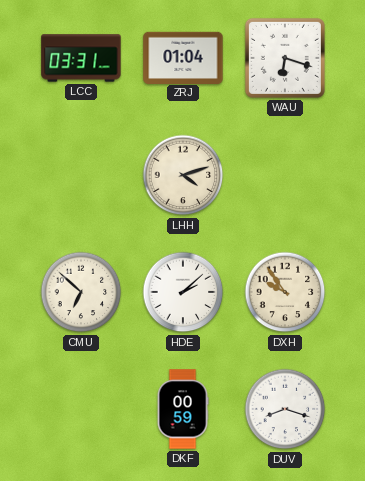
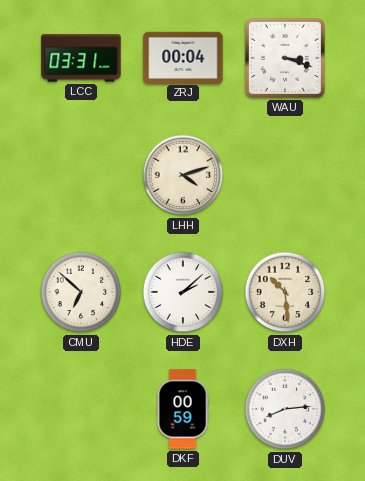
ZRJ: 01:04 -> 00:04 (183, 57)
WAU: 6:18 -> 3:18 (285, 58)
DXH: 9:54 -> 10:29 (285, 292)
DUV: 8:18 -> 8:14 (285, 409)
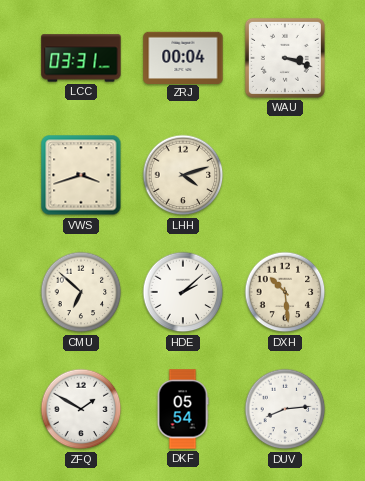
VWS: none -> 3:42 (81, 175)
ZFQ: none -> 1:50 (81, 409)
DKF: 00:59 -> 05:54 (183, 409)
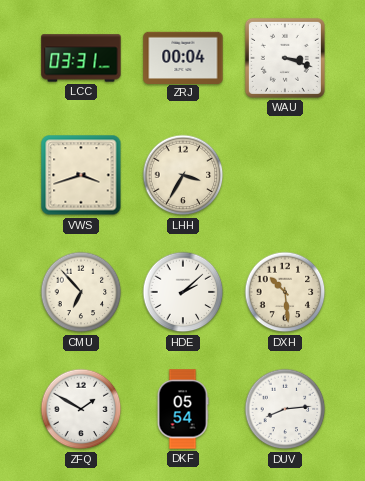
LHH: 4:12 -> 3:35 (183, 175)
CMU: 6:52 -> 6:53 (81, 292)
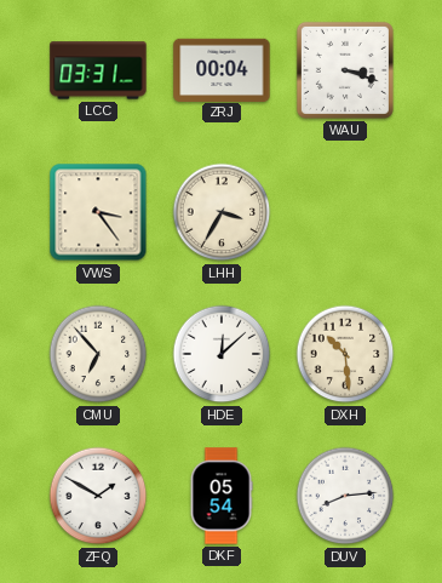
VWS: 3:42 -> 3:24 (98, 212)
HDE: 2:08 -> 12:08 (222, 354)
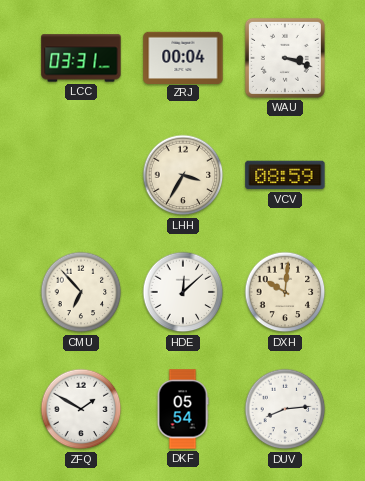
VWS: 3:24 -> none (98, 212)
VCV: none -> 08:59 (285, 175)
DXH: 10:29 -> 10:01 (285, 292)
